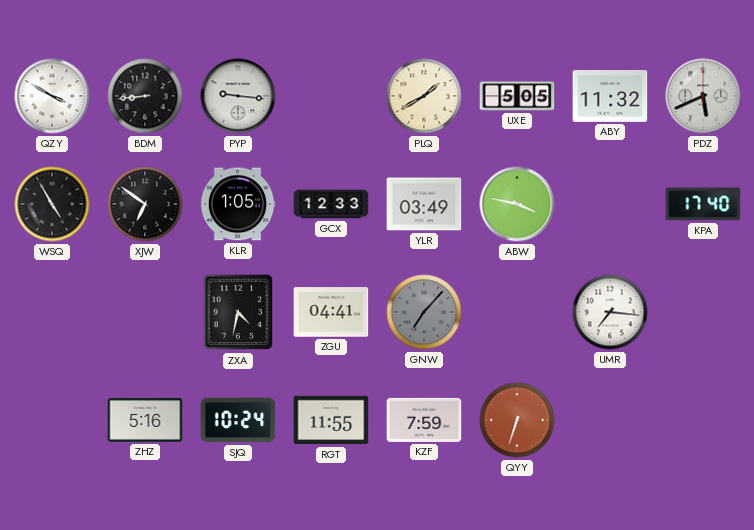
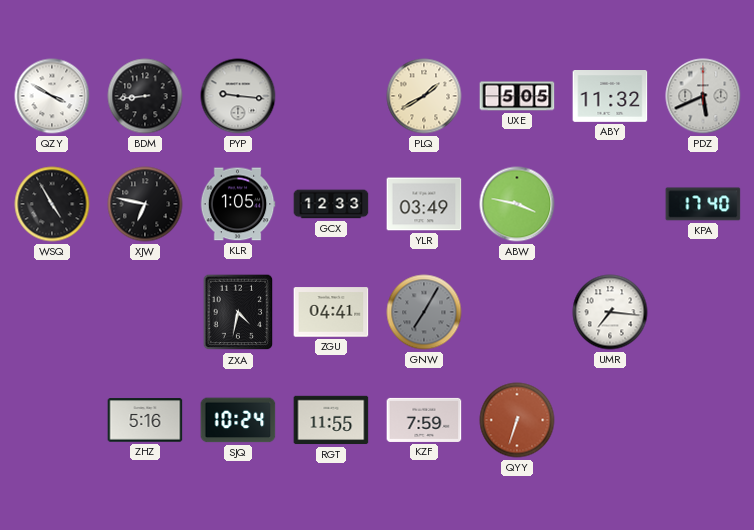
XJW: 6:51 -> 6:47 (145, 204)
GNW: 7:07 -> 7:05 (424, 312)
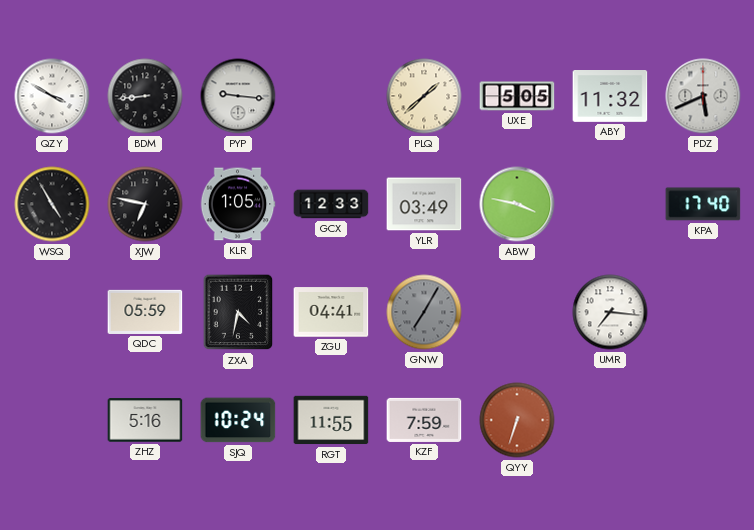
PLQ: 1:40 -> 1:38 (424, 96)
QDC: none -> 05:59 (145, 312)
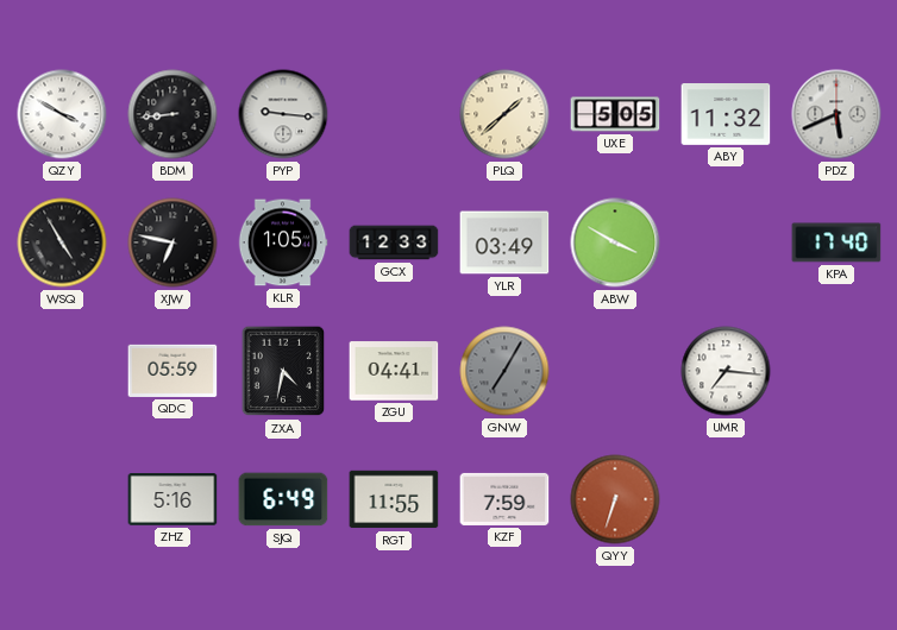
ABW: 3:47 -> 3:50 (615, 242)
SJQ: 10:24 -> 6:49 (283, 499)
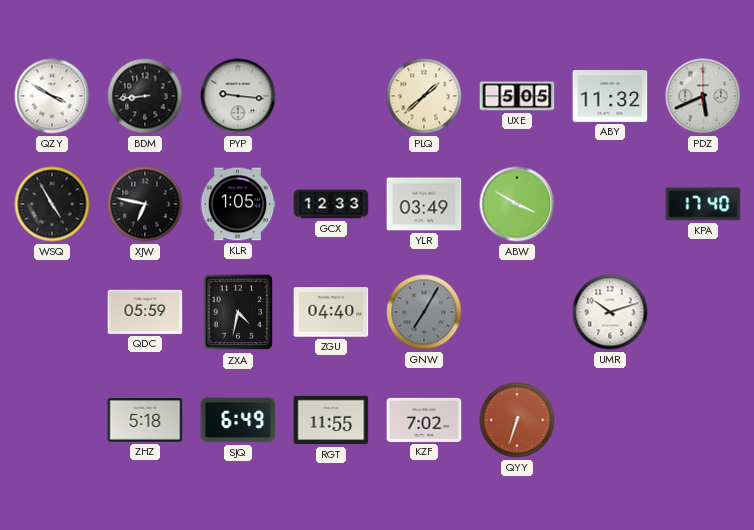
ZGU: 04:41 -> 04:40 (331, 312)
UMR: 7:16 -> 10:12 (610, 312)
ZHZ: 5:16 -> 5:18 (145, 420)
KZF: 7:59 -> 7:02 (424, 420)
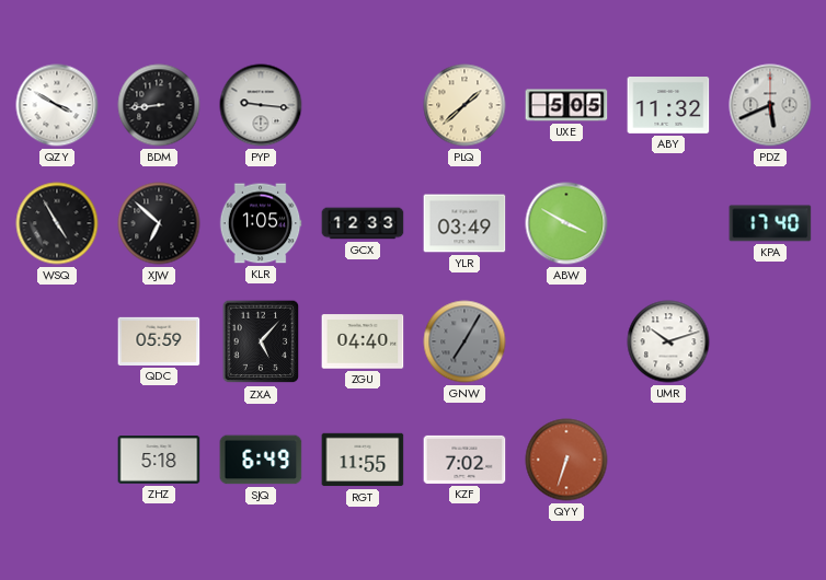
XJW: 6:47 -> 6:52 (159, 223)
ZXA: 4:32 -> 5:07 (261, 341)
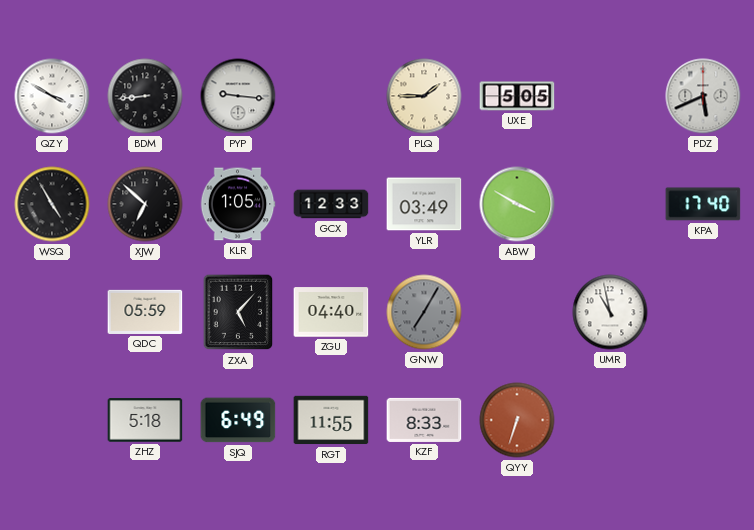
PLQ: 1:38 -> 1:45 (424, 96)
ABY: 11:32 -> none (668, 106)
UMR: 10:12 -> 10:58 (610, 312)
KZF: 7:02 -> 8:33 (424, 420)
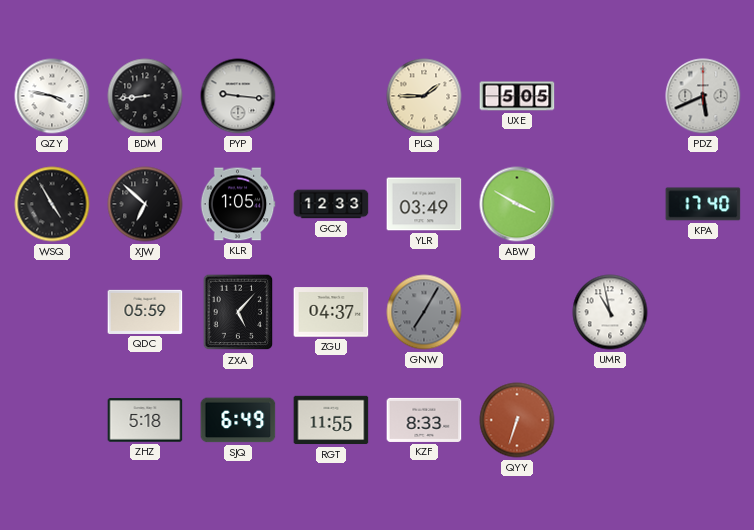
QZY: 3:50 -> 3:47 (52, 96)
ZGU: 04:40 -> 04:37 (331, 312)
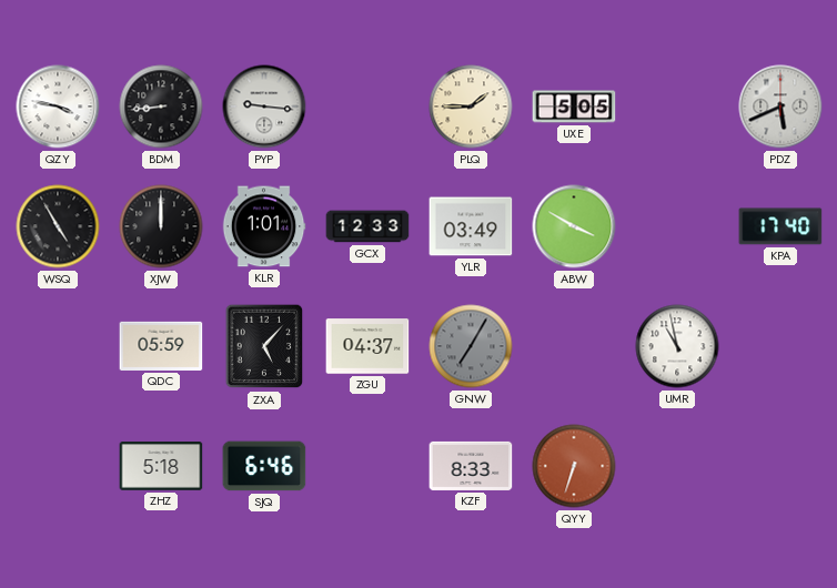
XJW: 6:52 -> 12:00 (161, 226)
KLR: 1:05 -> 1:01 (264, 226)
SJQ: 6:49 -> 6:46 (264, 466)
RGT: 11:55 -> none (331, 420)
